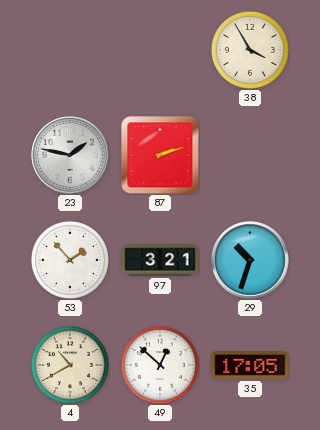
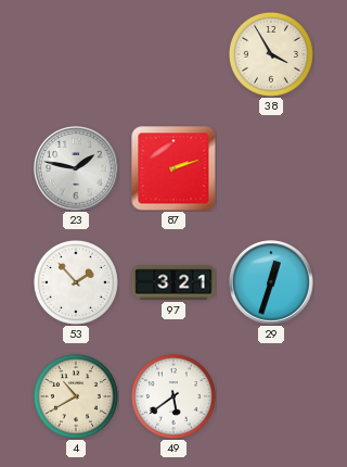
29: 10:33 -> 12:33 (271, 282)
49: 12:52 -> 5:39 (173, 396)
35: 17:05 -> none (250, 365)
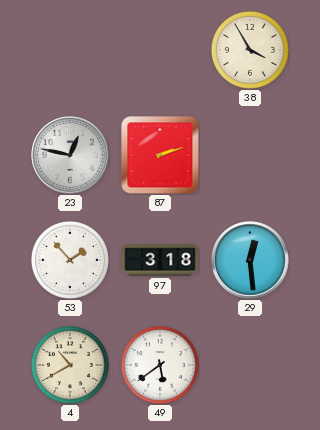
23: 1:47 -> 12:47 (70, 155)
97: 3:21 -> 3:18 (160, 260)
29: 12:33 -> 12:29 (250, 260)
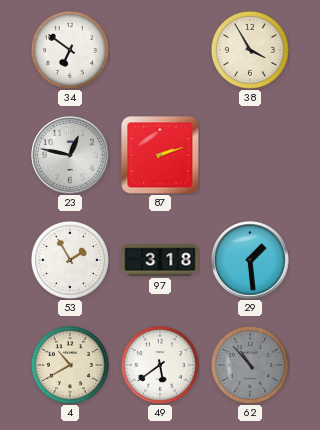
34: none -> 6:51 (70, 50)
53: 1:53 -> 1:55 (70, 260)
29: 12:29 -> 1:29 (250, 260)
62: none -> 10:53 (250, 365)
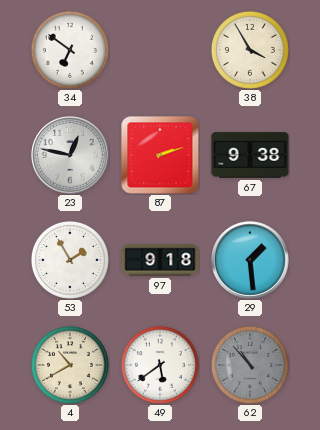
67: none -> 9:38 (250, 155)
97: 3:18 -> 9:18 (160, 260)
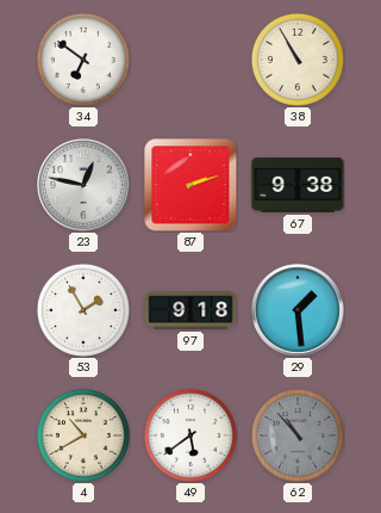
38: 3:55 -> 10:55 (298, 60)
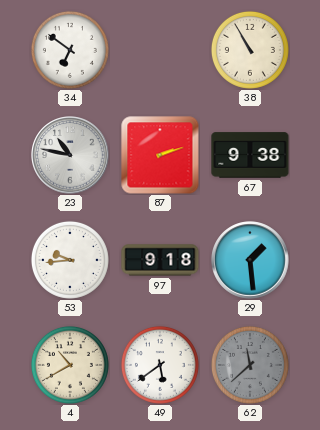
23: 12:47 -> 10:47 (70, 155)
53: 1:55 -> 9:44 (70, 260)
62: 10:53 -> 11:38 (250, 365)
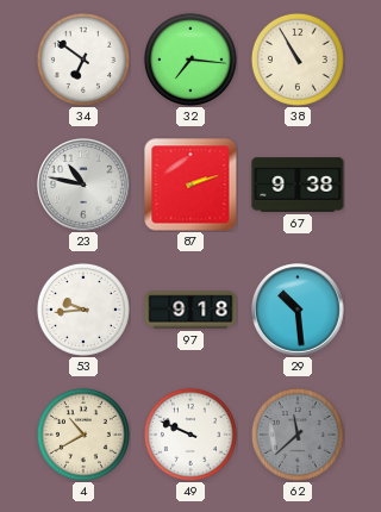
32: none -> 7:16 (190, 60)
29: 1:29 -> 10:29 (298, 310)
49: 5:39 -> 9:49 (190, 435)
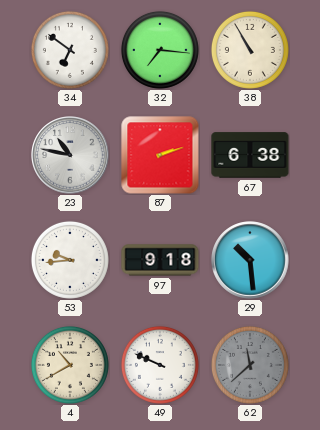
67: 9:38 -> 6:38 (250, 155)
